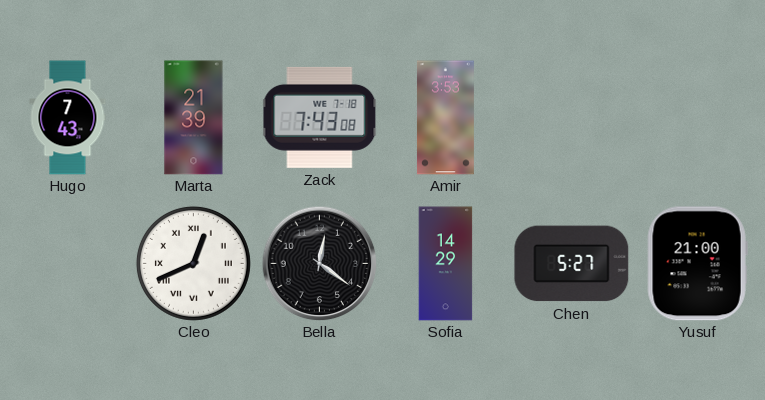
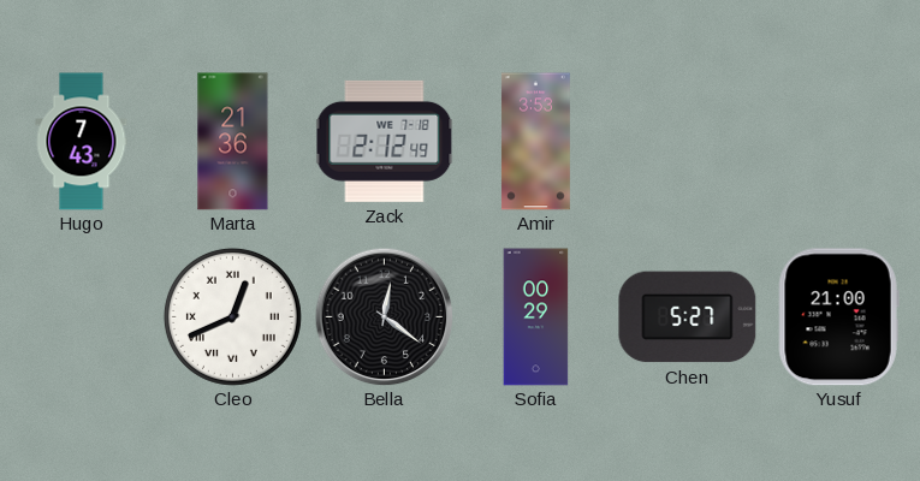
Marta: 21:39 -> 21:36 (233, 142)
Zack: 7:43 -> 2:12 (385, 141)
Sofia: 14:29 -> 00:29 (536, 317)
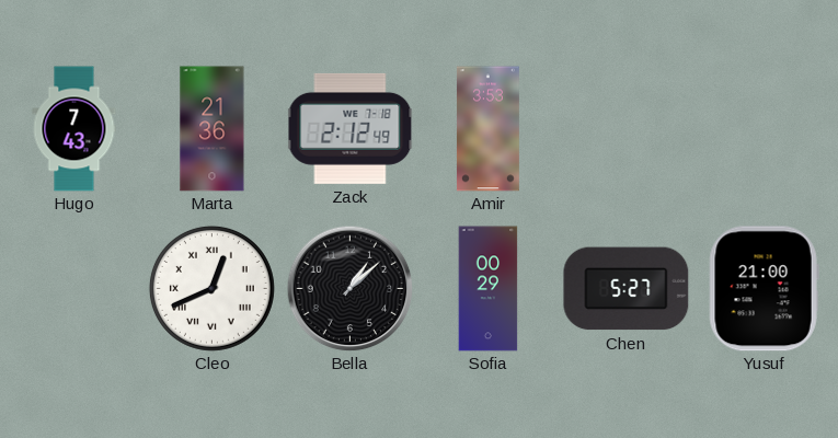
Bella: 12:21 -> 1:08 (349, 288)
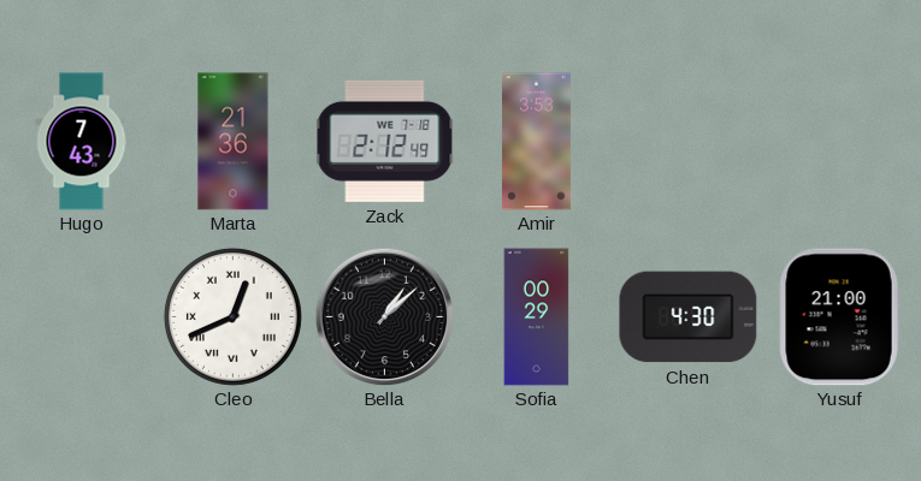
Chen: 5:27 -> 4:30 (689, 317)
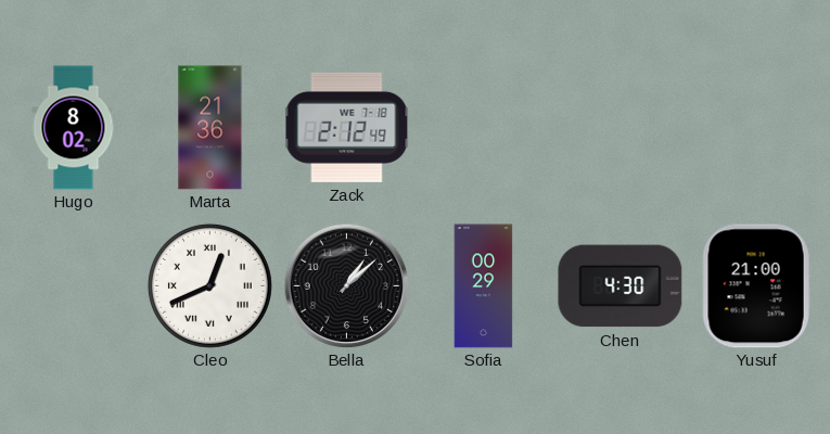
Hugo: 7:43 -> 8:02 (74, 128)
Amir: 3:53 -> none (536, 142)
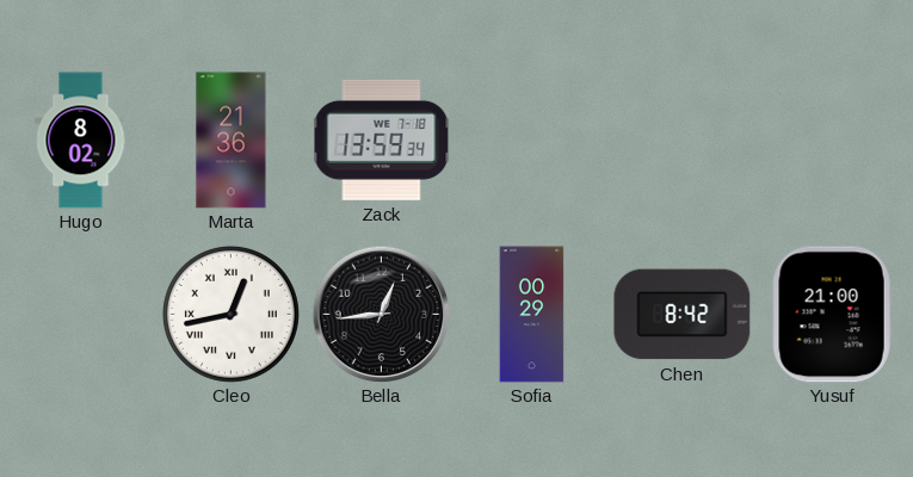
Zack: 2:12 -> 13:59 (382, 140)
Cleo: 12:41 -> 12:43 (230, 314)
Bella: 1:08 -> 12:44 (381, 314)
Chen: 4:30 -> 8:42 (683, 315)
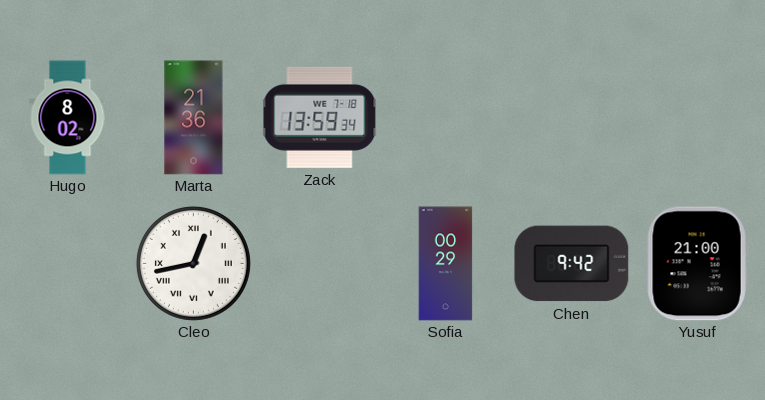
Bella: 12:44 -> none (381, 314)
Chen: 8:42 -> 9:42 (572, 264)
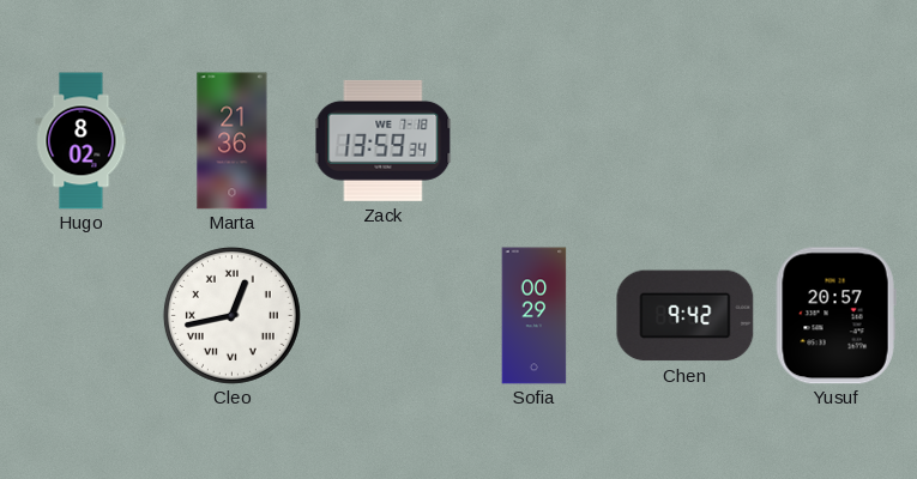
Yusuf: 21:00 -> 20:57 (835, 316)
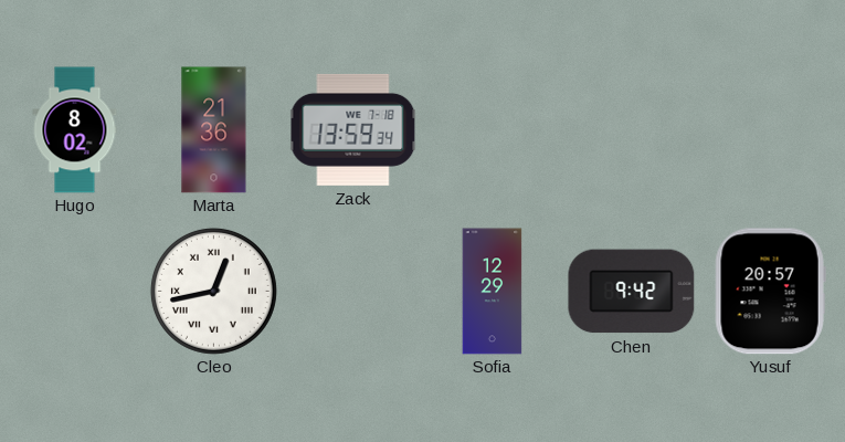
Sofia: 00:29 -> 12:29 (493, 292)
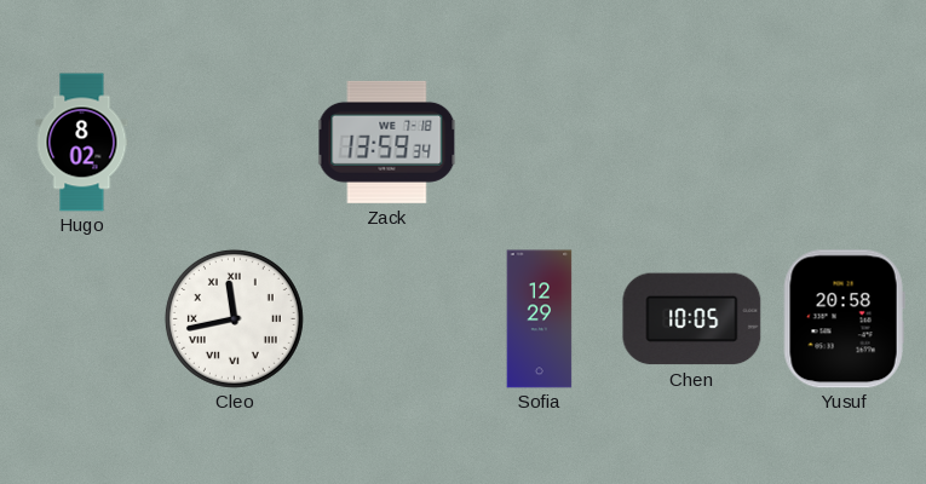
Marta: 21:36 -> none (214, 130)
Cleo: 12:43 -> 11:43 (234, 318)
Chen: 9:42 -> 10:05 (692, 319)
Yusuf: 20:57 -> 20:58 (844, 319)
